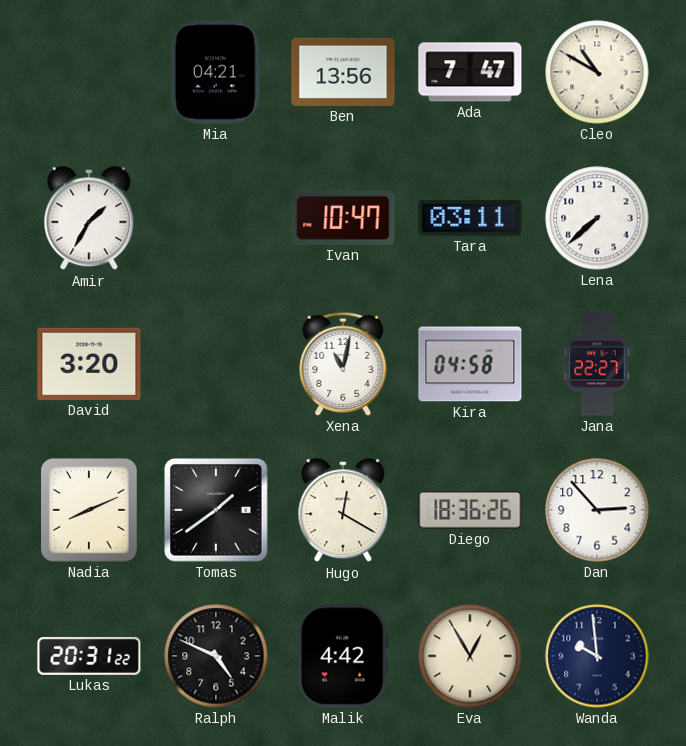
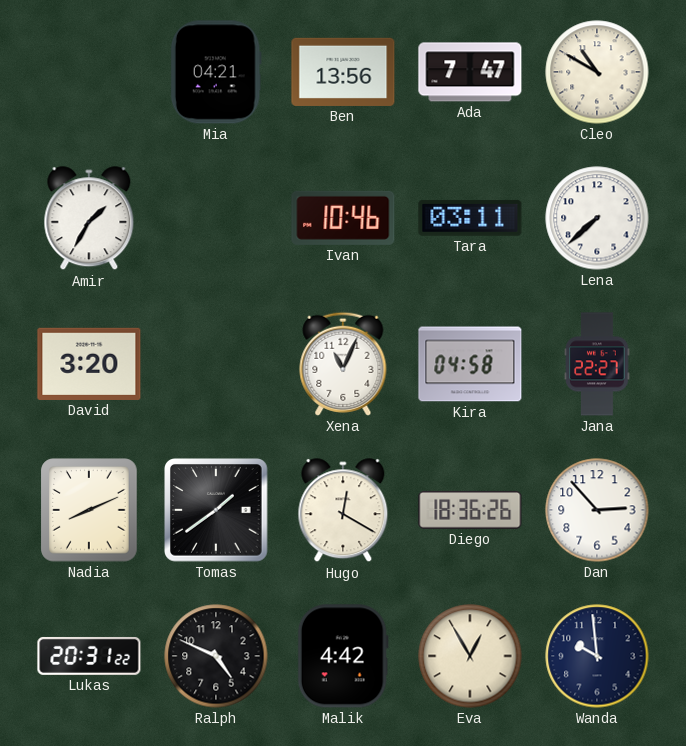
Ivan: 10:47 -> 10:46 (343, 218)
Xena: 11:02 -> 11:04 (343, 364)
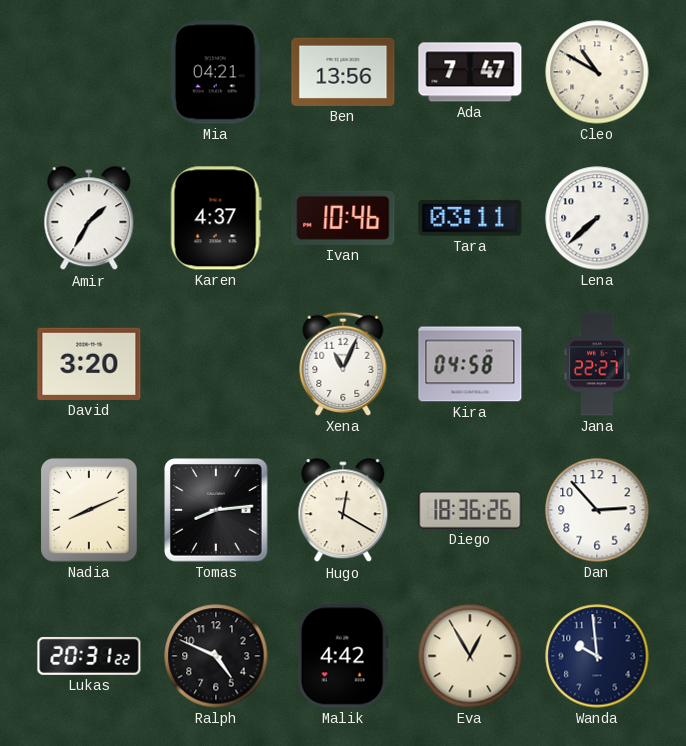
Karen: none -> 4:37 (216, 218)
Tomas: 1:39 -> 8:14 (216, 510)
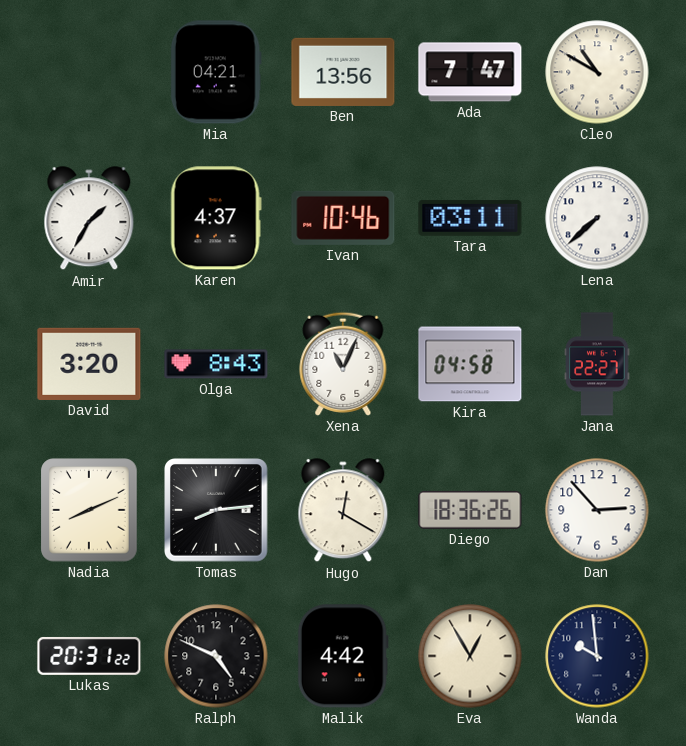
Olga: none -> 8:43 (216, 364)
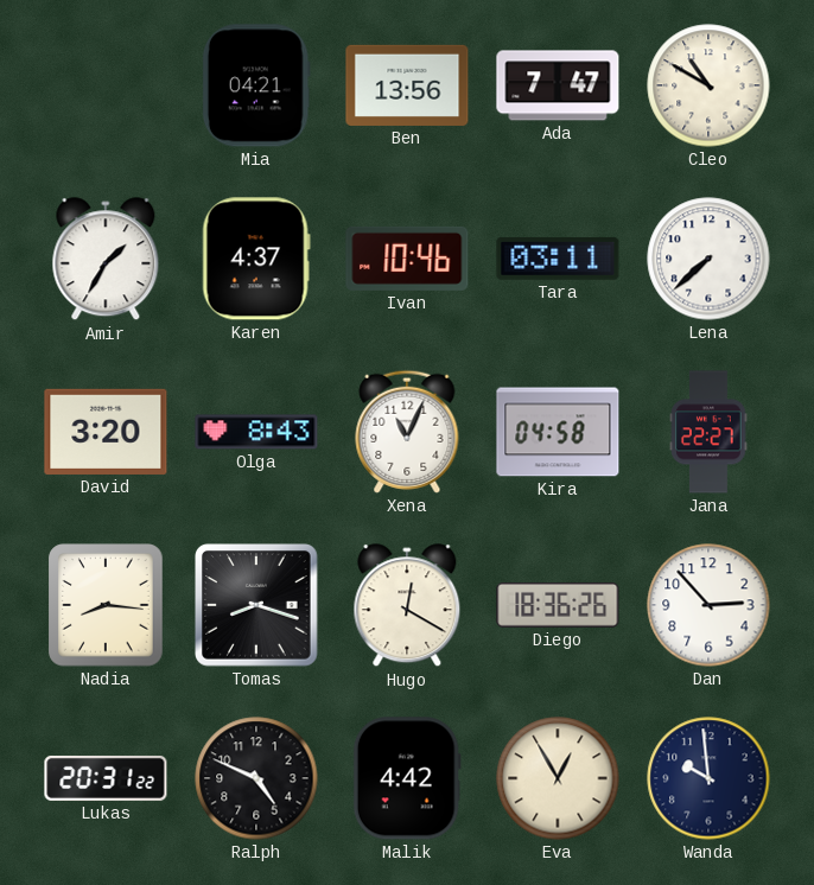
Nadia: 8:11 -> 8:16 (106, 605)
Tomas: 8:14 -> 8:18 (256, 605)
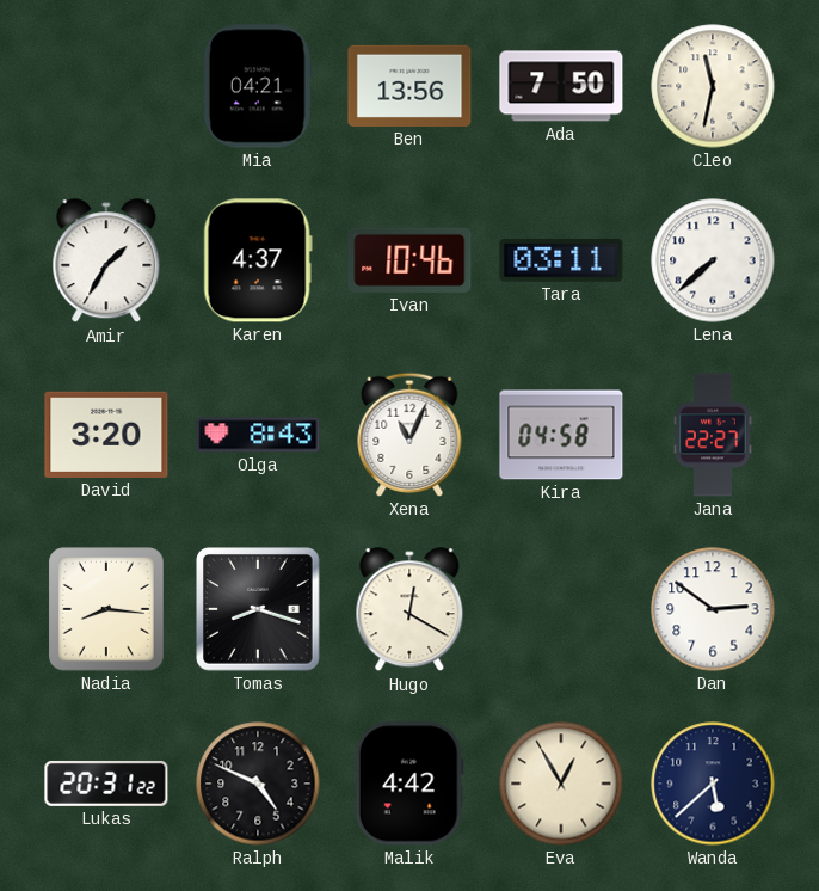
Ada: 7:47 -> 7:50 (561, 86)
Cleo: 10:50 -> 11:32 (713, 86)
Diego: 18:36 -> none (558, 605)
Dan: 2:53 -> 2:51 (713, 609)
Wanda: 9:59 -> 5:38 (713, 784)
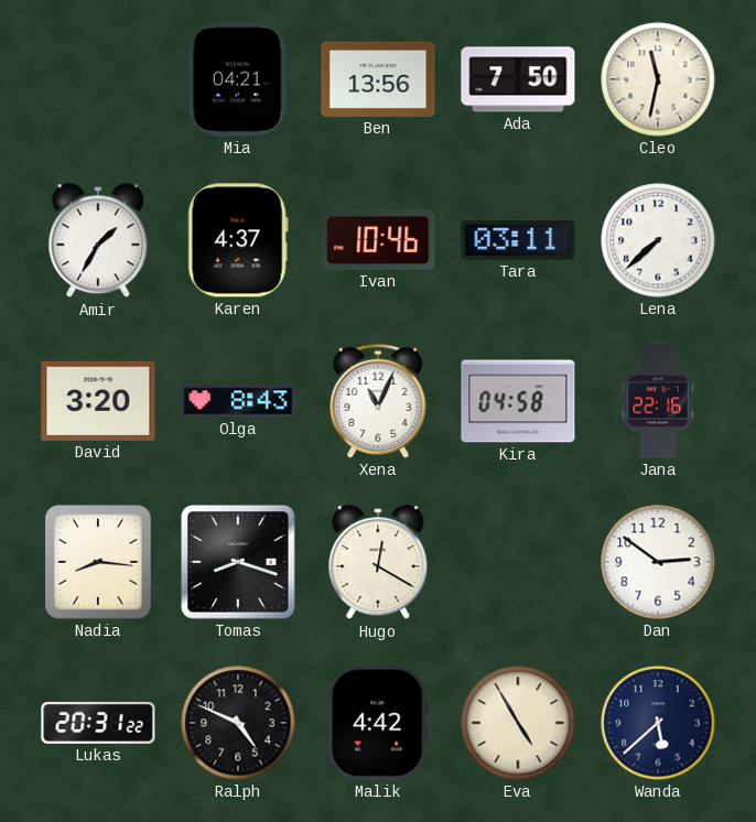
Jana: 22:27 -> 22:16 (658, 401)
Eva: 12:55 -> 4:55 (518, 723)
